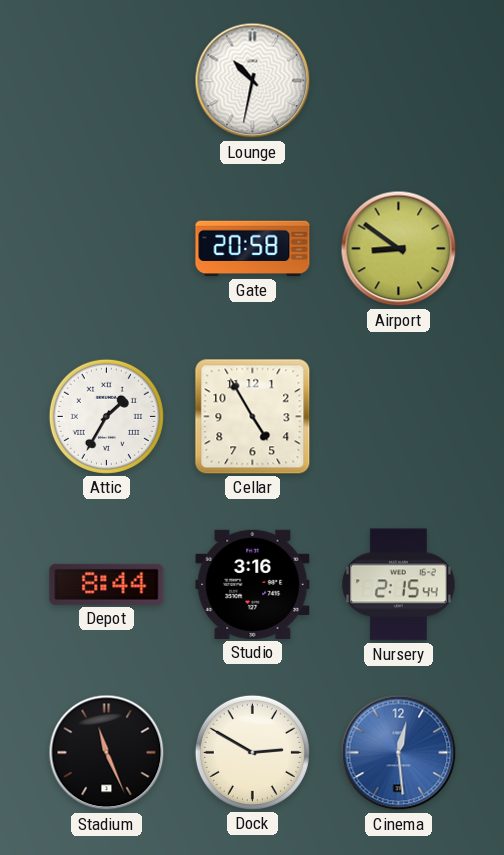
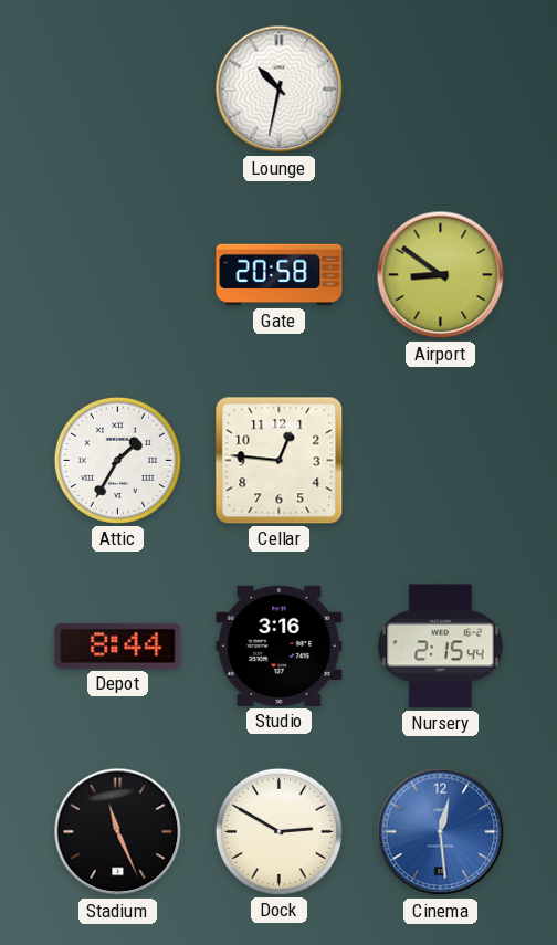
Cellar: 4:55 -> 12:46 (280, 461)
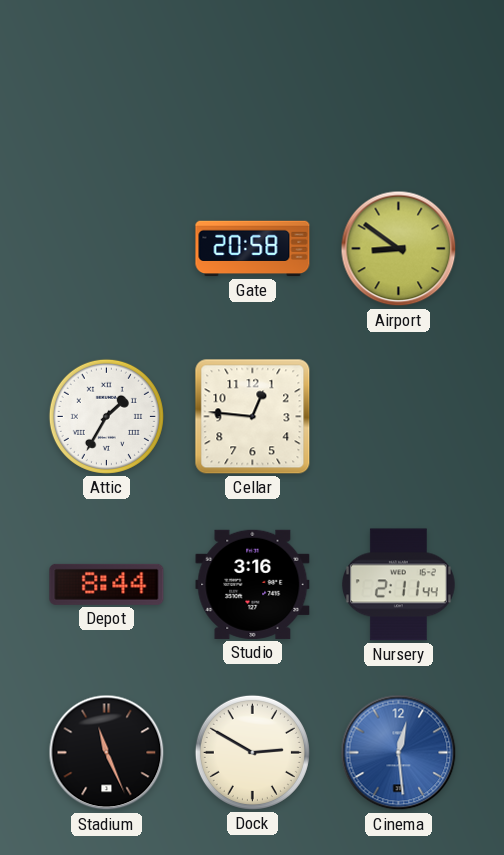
Lounge: 10:32 -> none (280, 90)
Nursery: 2:15 -> 2:11 (398, 585)
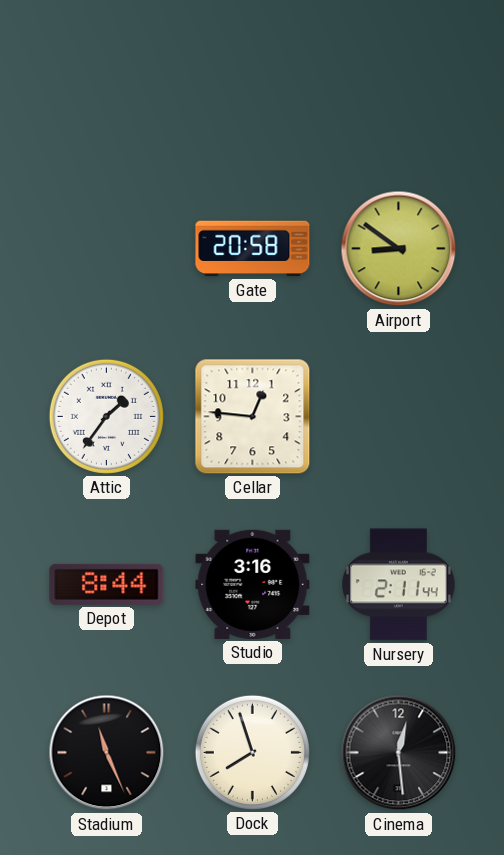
Attic: 1:35 -> 1:36 (106, 416)
Dock: 2:50 -> 7:57 (252, 752)
Cinema dial: blue -> black (399, 753)
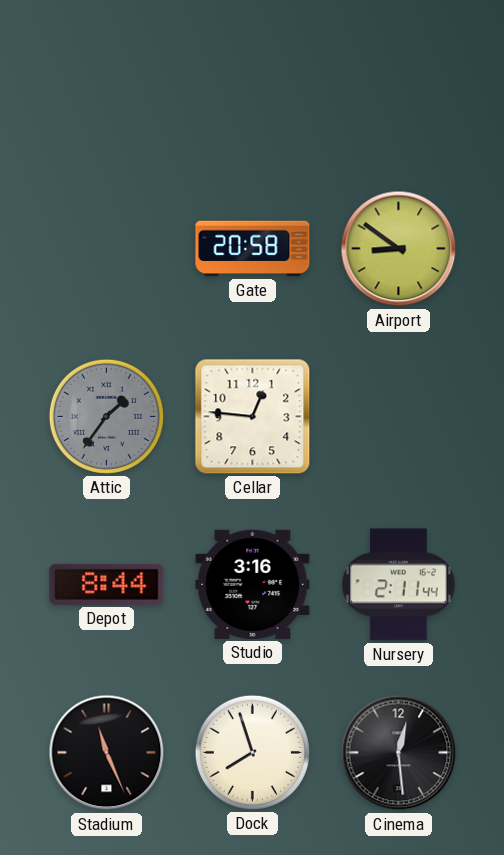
Attic dial: white -> grey (106, 416)
